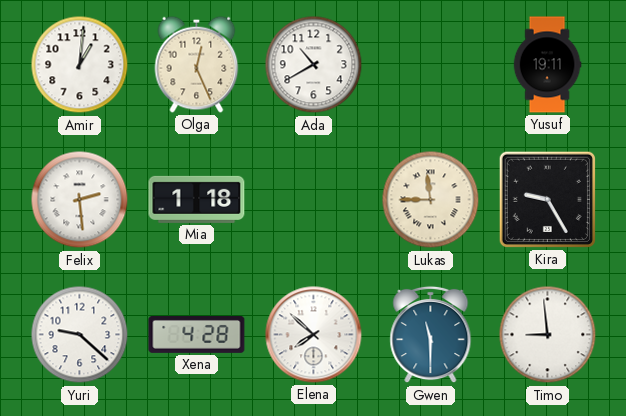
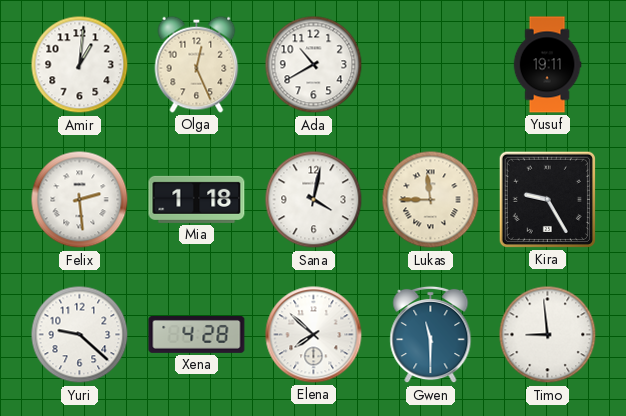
Sana: none -> 4:02 (314, 200)
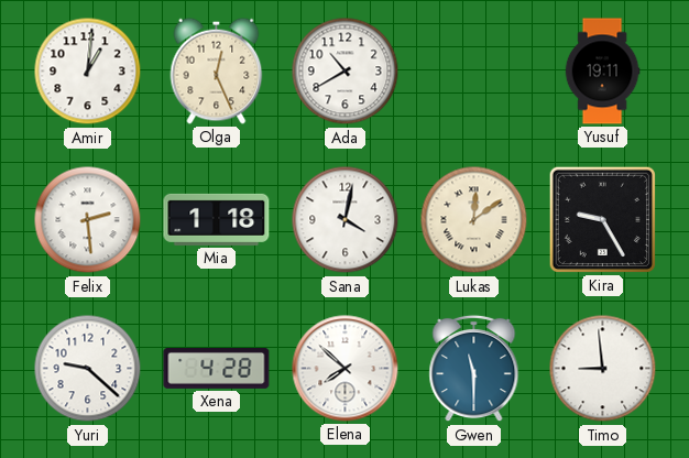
Lukas: 11:45 -> 12:09 (474, 220)
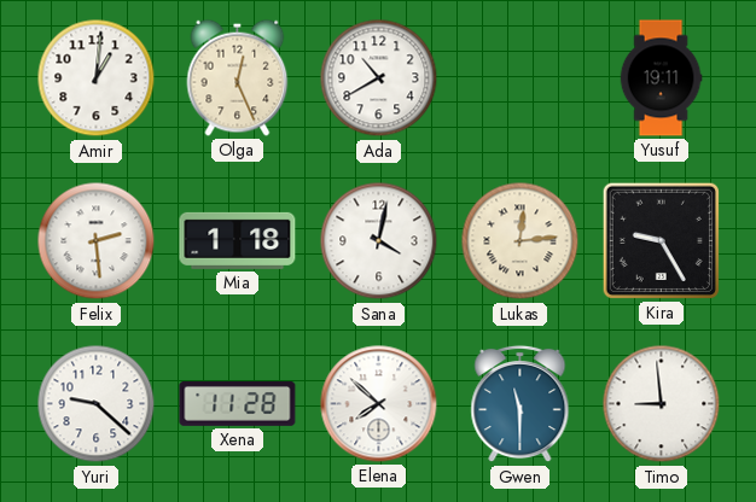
Lukas: 12:09 -> 12:14 (521, 241)
Xena: 4:28 -> 11:28 (238, 403)
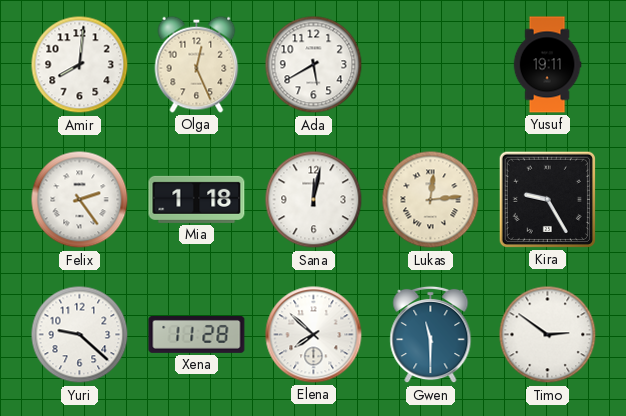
Amir: 1:01 -> 8:01 (80, 65)
Ada: 10:40 -> 5:40 (314, 65)
Felix: 2:29 -> 2:24 (80, 200)
Sana: 4:02 -> 12:02 (314, 200)
Timo: 8:59 -> 2:51 (548, 335)
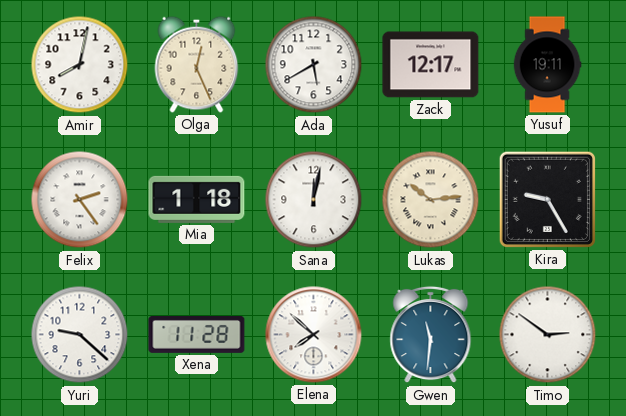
Amir: 8:01 -> 8:02 (80, 65)
Zack: none -> 12:17 (431, 65)
Lukas: 12:14 -> 10:14 (431, 200)
Gwen: 11:30 -> 11:31 (431, 335)
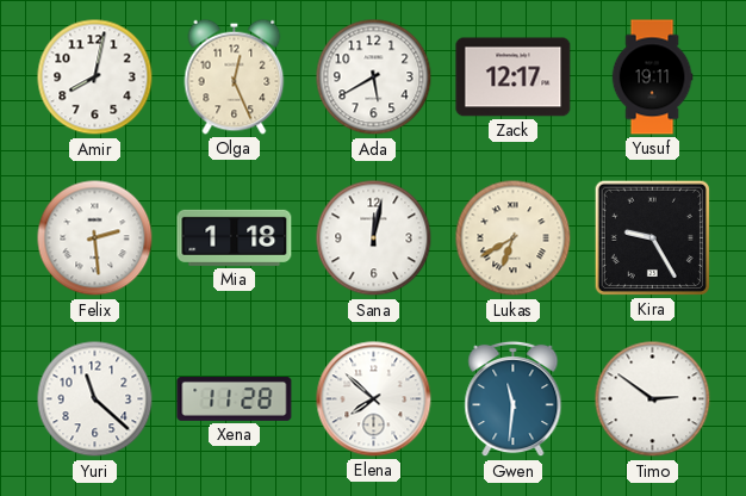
Felix: 2:24 -> 2:29 (95, 238)
Lukas: 10:14 -> 6:40 (514, 238)
Yuri: 9:22 -> 11:22 (95, 399)
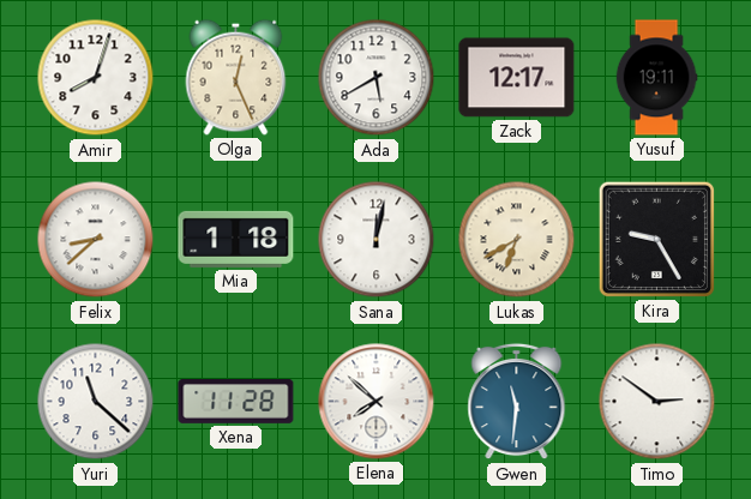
Amir: 8:02 -> 8:03 (96, 78)
Felix: 2:29 -> 8:38 (96, 240)
